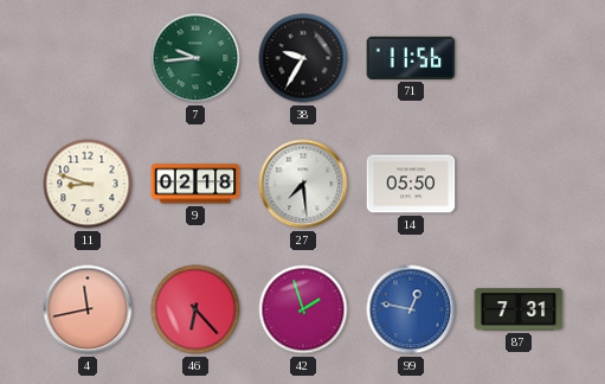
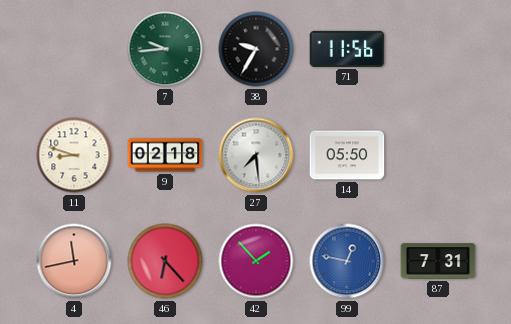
42: 1:57 -> 1:53 (256, 261)
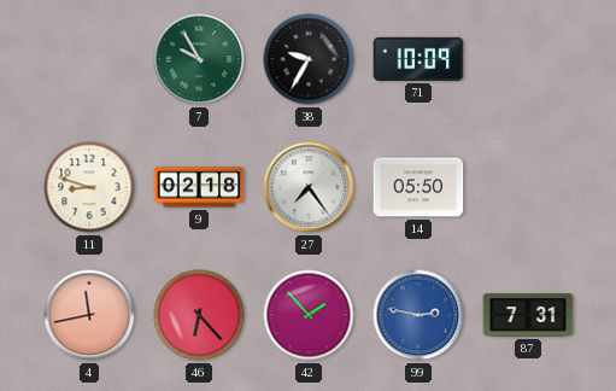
7: 9:44 -> 9:55 (199, 59)
71: 11:56 -> 10:09 (418, 59)
27: 7:29 -> 7:24 (309, 187)
99: 12:47 -> 2:47 (418, 315)
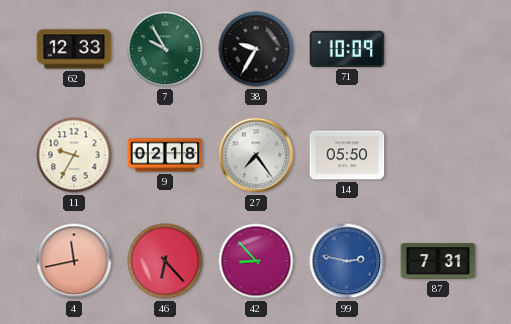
62: none -> 12:33 (74, 49)
11: 8:48 -> 9:35 (74, 155)
42: 1:53 -> 8:53 (256, 261)
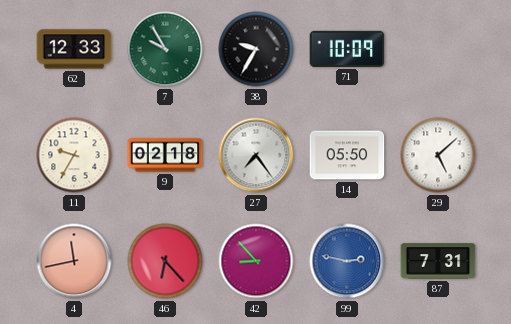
29: none -> 5:08 (438, 155)
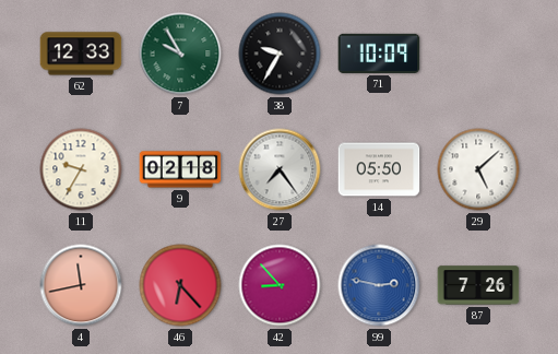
87: 7:31 -> 7:26 (478, 285)
